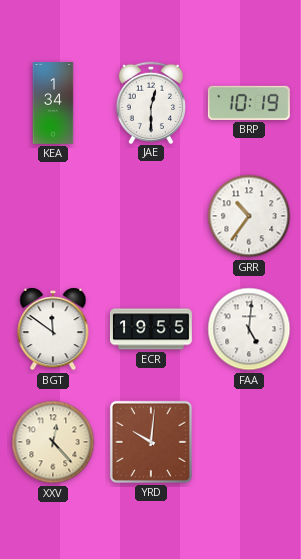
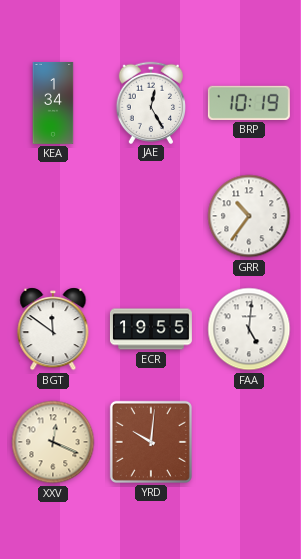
JAE: 12:30 -> 12:25 (150, 102)
XXV: 12:23 -> 12:19 (53, 442)
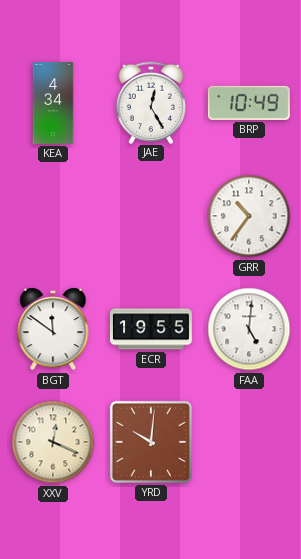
KEA: 1:34 -> 4:34 (53, 103)
BRP: 10:19 -> 10:49 (249, 103)
